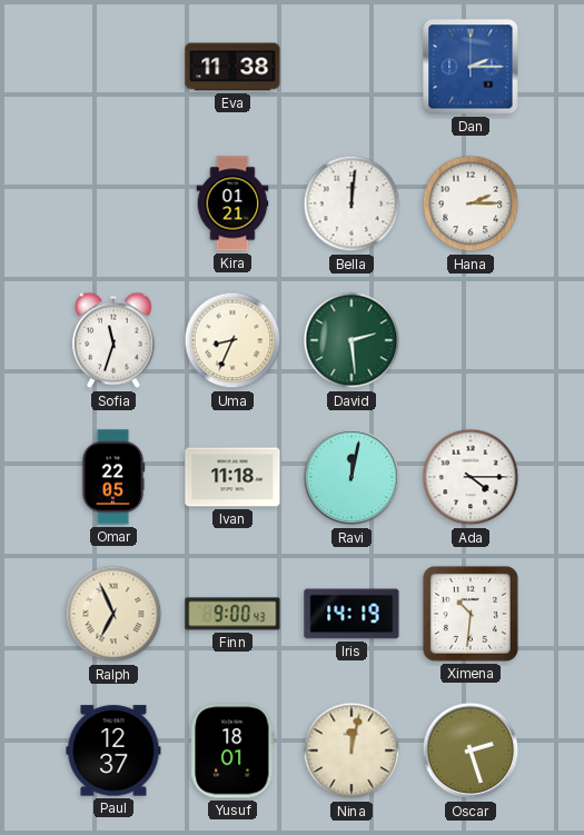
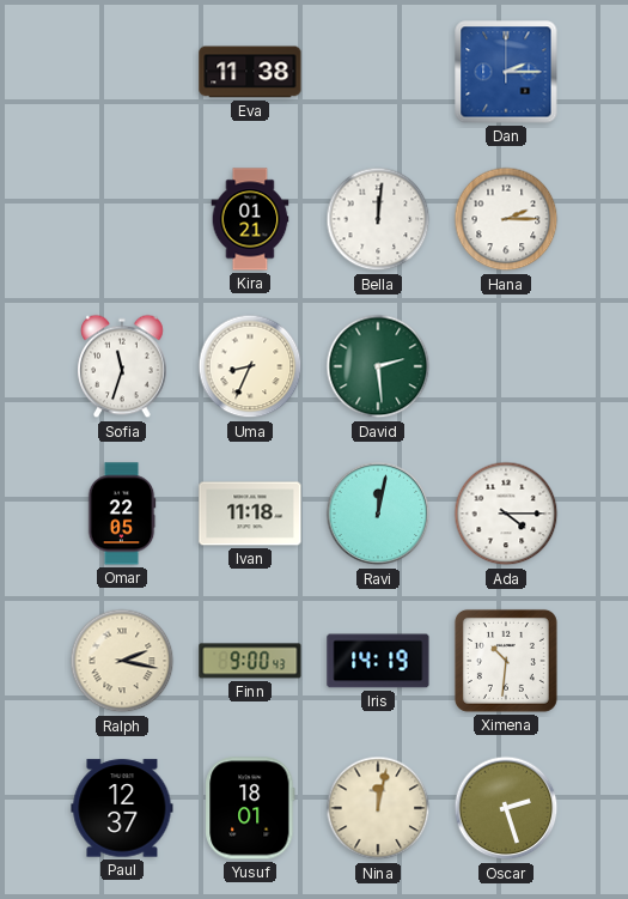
Ralph: 6:56 -> 2:17 (122, 661)
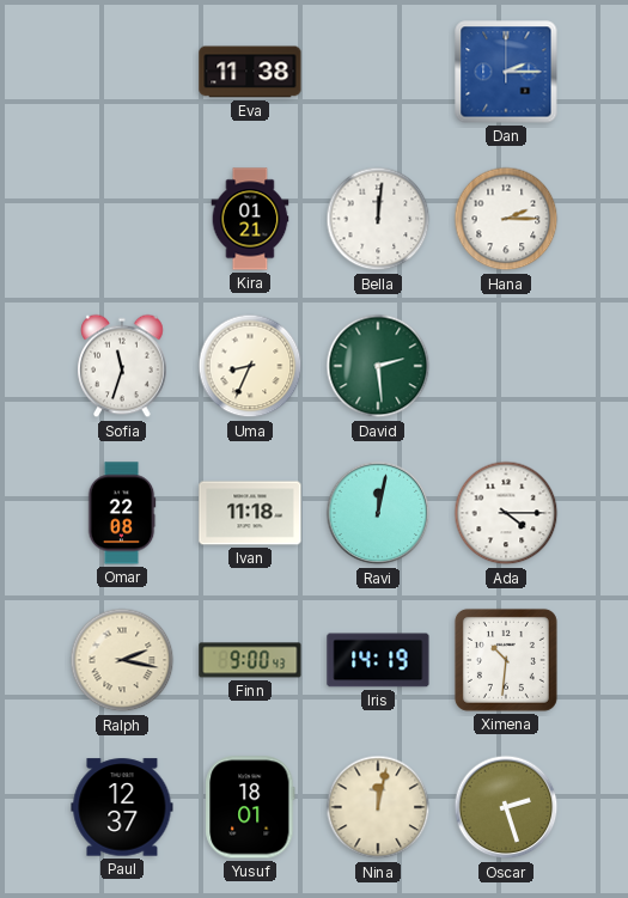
Omar: 22:05 -> 22:08 (122, 513)
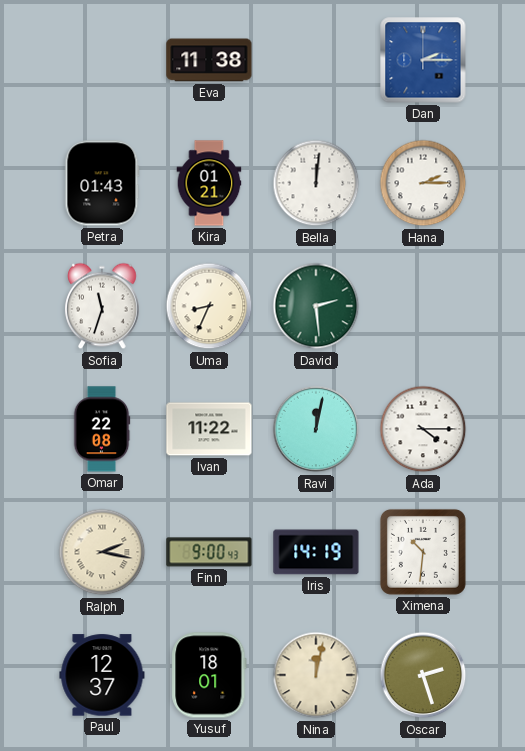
Petra: none -> 01:43 (102, 183)
Ivan: 11:18 -> 11:22 (209, 429)
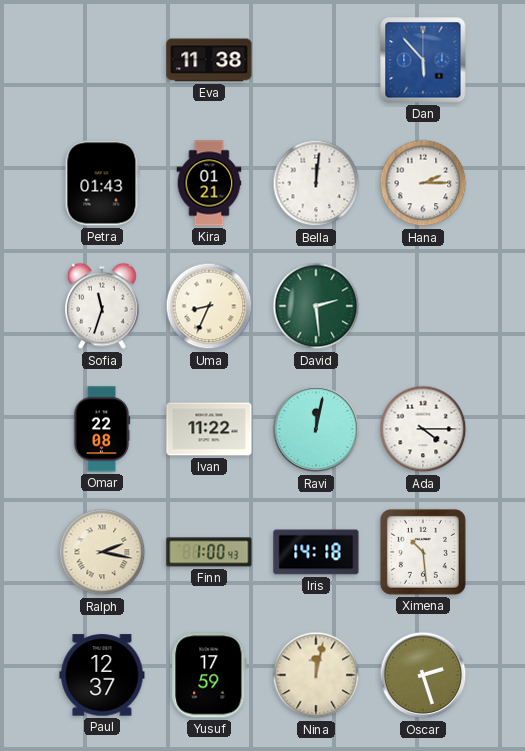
Dan: 2:15 -> 5:53 (423, 60)
Finn: 9:00 -> 1:00 (209, 552)
Iris: 14:19 -> 14:18 (316, 552)
Ximena: 10:31 -> 10:29 (423, 552)
Yusuf: 18:01 -> 17:59 (209, 675)
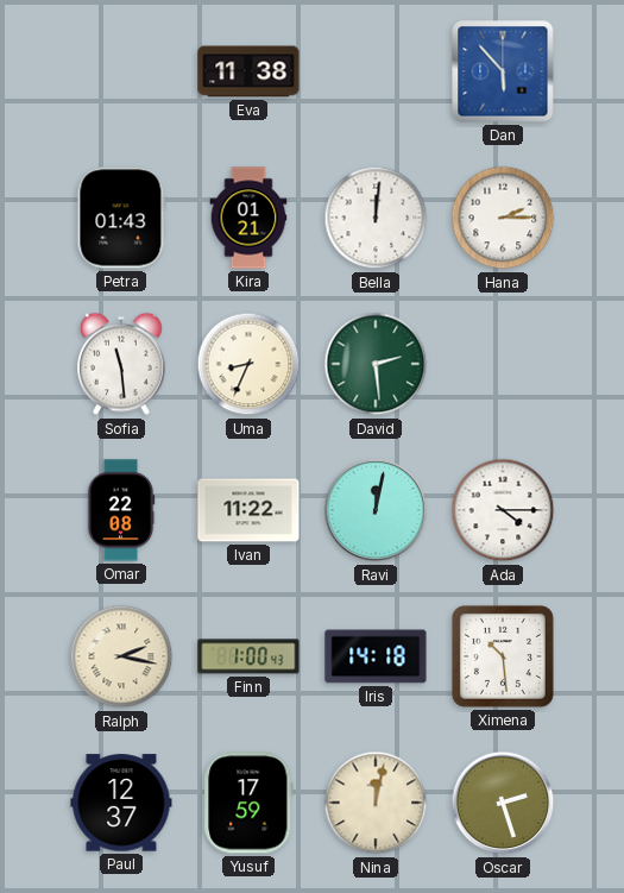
Sofia: 11:33 -> 11:29 (121, 364)
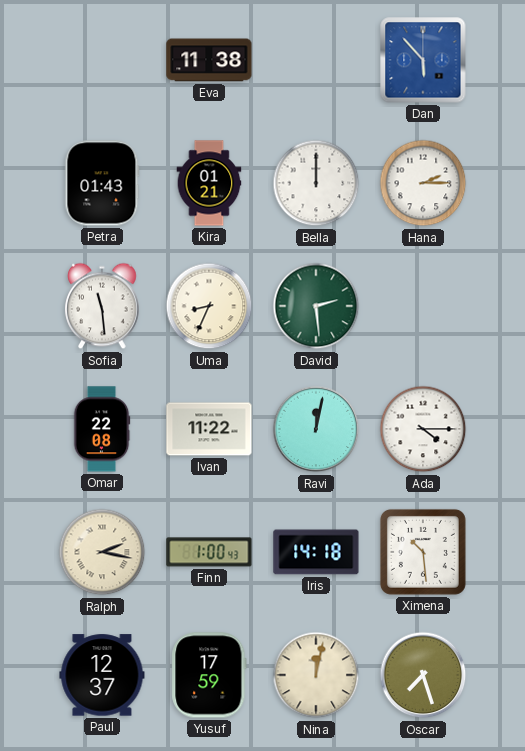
Bella: 12:01 -> 12:00 (316, 183)
Oscar: 2:27 -> 7:27 (423, 675)
